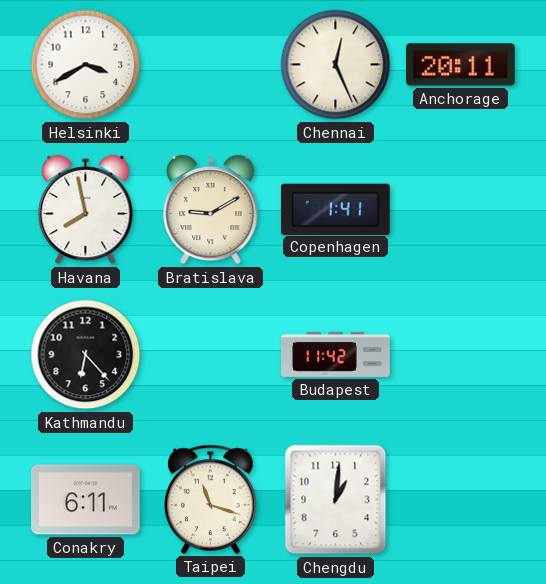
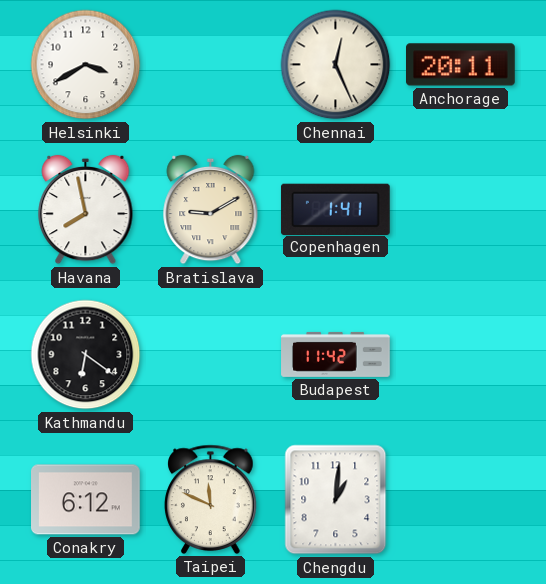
Kathmandu: 6:23 -> 6:21 (86, 355)
Conakry: 6:11 -> 6:12 (86, 500)
Taipei: 11:18 -> 11:49 (211, 499)
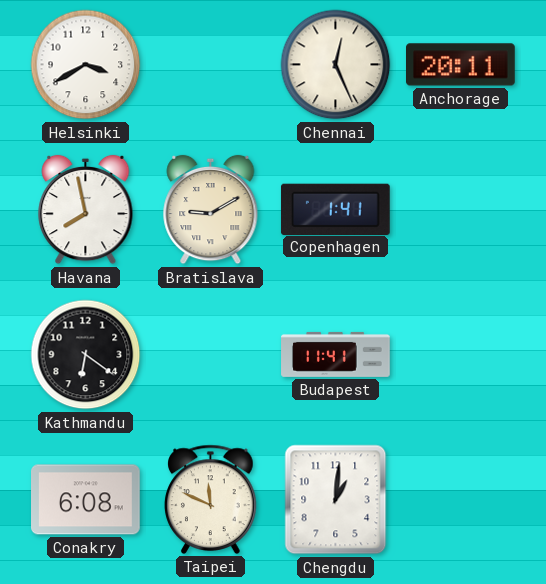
Budapest: 11:42 -> 11:41 (336, 354)
Conakry: 6:12 -> 6:08 (86, 500)
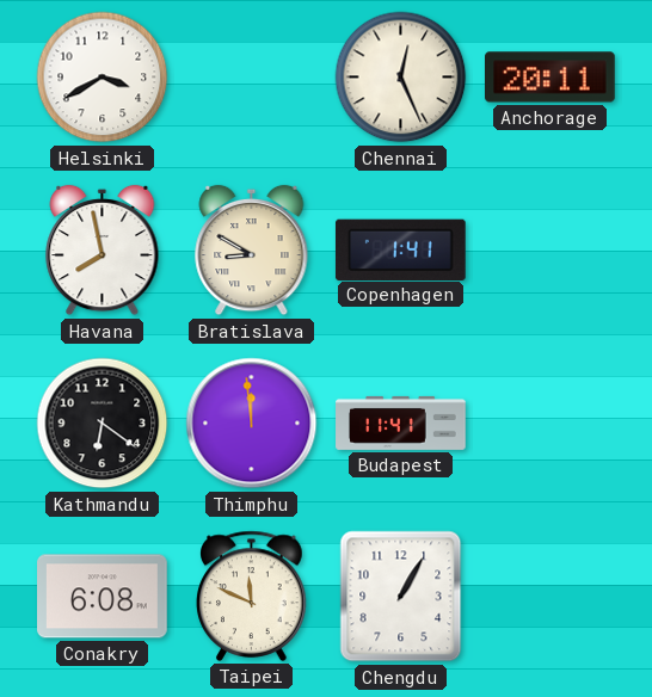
Bratislava: 9:10 -> 8:50 (252, 251)
Thimphu: none -> 11:59 (252, 424)
Chengdu: 1:01 -> 1:05 (401, 597)
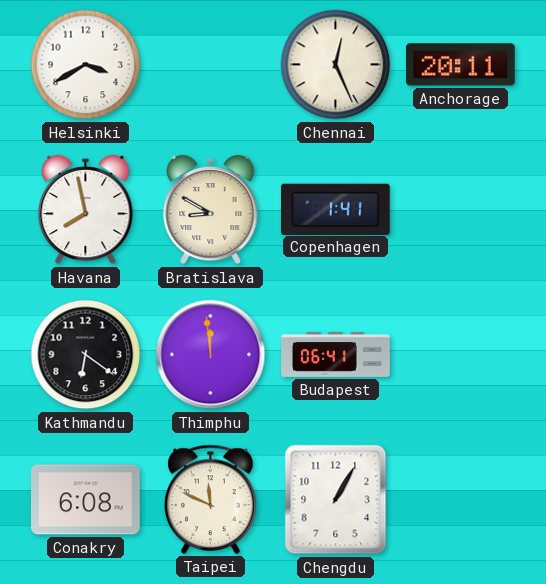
Budapest: 11:41 -> 06:41 (336, 354)
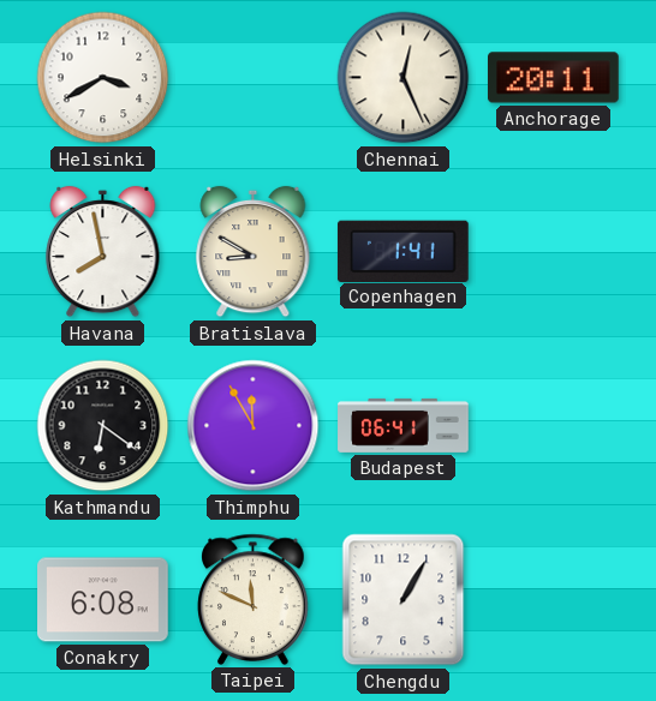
Thimphu: 11:59 -> 11:55 (254, 426)
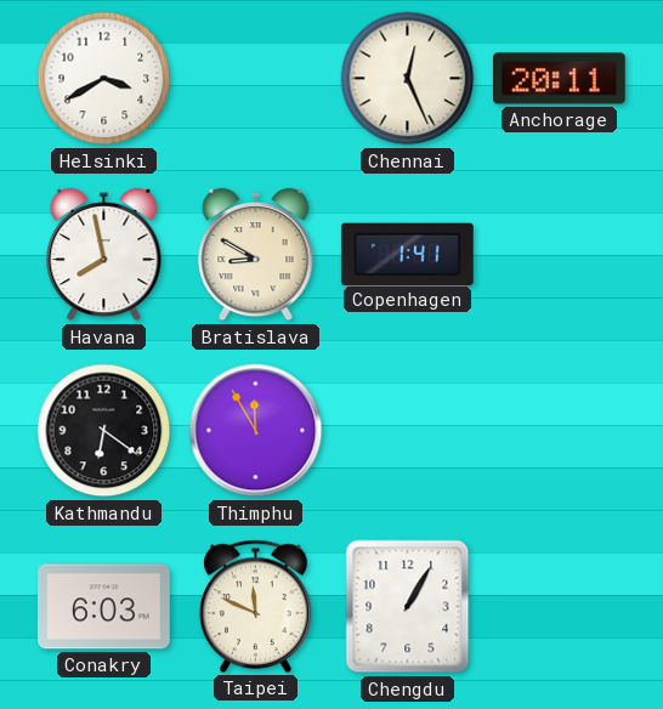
Budapest: 06:41 -> none (404, 425)
Conakry: 6:08 -> 6:03 (104, 607)
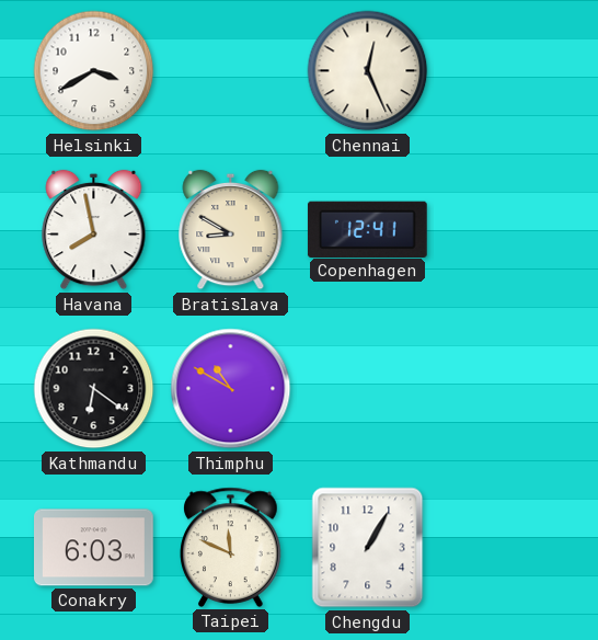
Anchorage: 20:11 -> none (560, 79)
Copenhagen: 1:41 -> 12:41 (367, 229)
Thimphu: 11:55 -> 10:50 (231, 389)
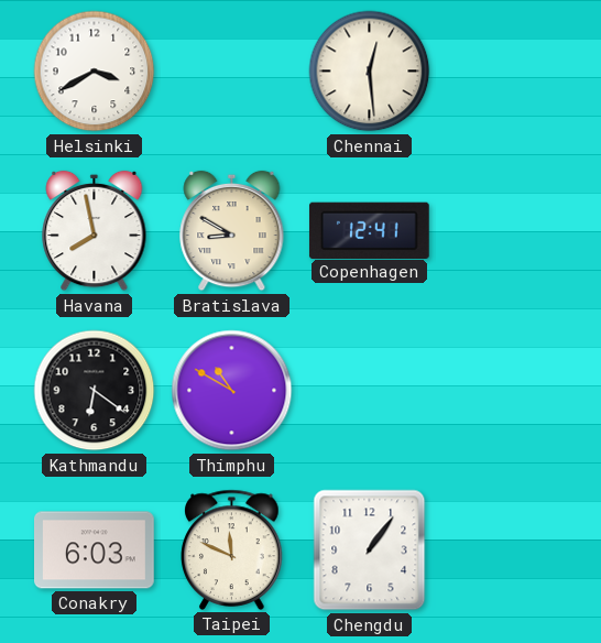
Chennai: 12:26 -> 12:29 (370, 72)
Chengdu: 1:05 -> 1:06 (370, 551)
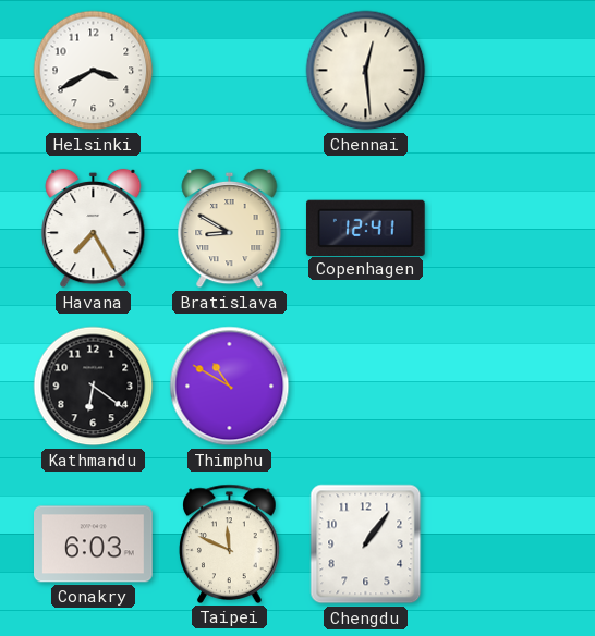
Havana: 7:58 -> 7:25 (94, 229)
